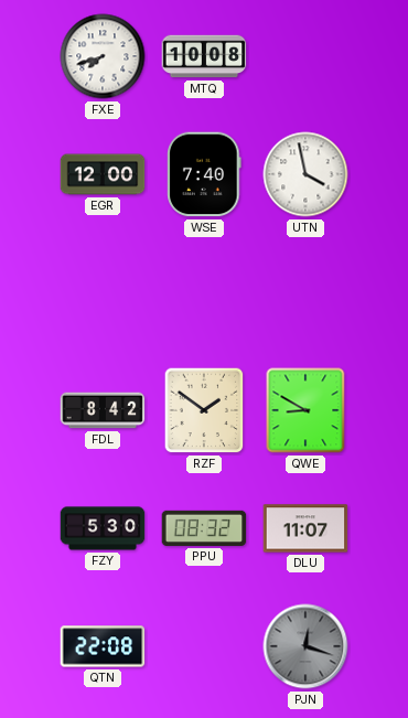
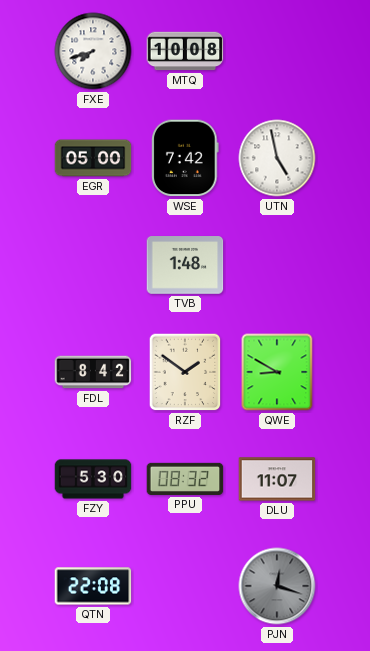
EGR: 12:00 -> 05:00 (93, 158)
WSE: 7:40 -> 7:42 (185, 158)
UTN: 3:58 -> 4:58 (277, 158)
TVB: none -> 1:48 (185, 265)
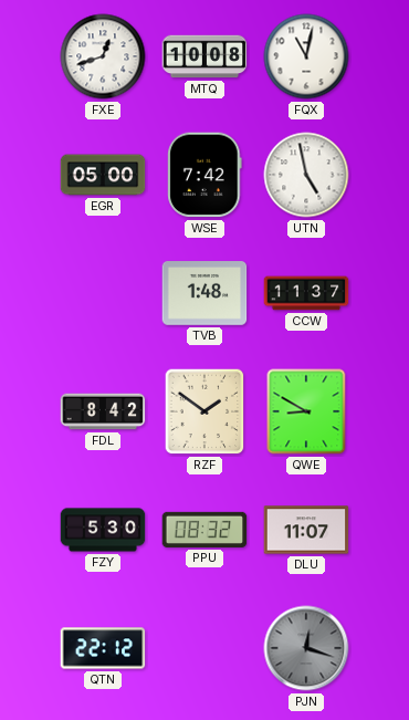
FXE: 7:42 -> 12:42 (103, 56)
FQX: none -> 11:02 (306, 56)
CCW: none -> 11:37 (306, 293)
QTN: 22:08 -> 22:12 (103, 648)
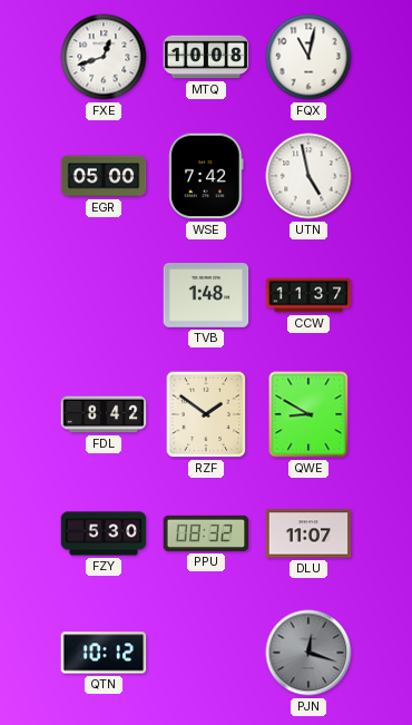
QTN: 22:12 -> 10:12 (104, 653)
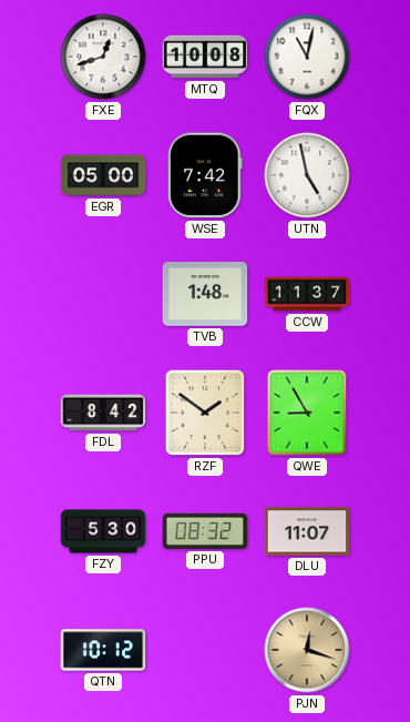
QWE: 8:50 -> 8:55 (307, 413)
PJN dial: grey -> champagne (307, 650)
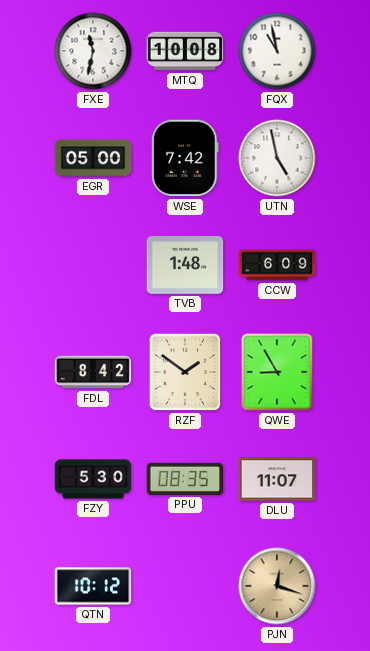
FXE: 12:42 -> 11:32 (93, 51)
FQX: 11:02 -> 10:58 (277, 51)
CCW: 11:37 -> 6:09 (277, 265)
PPU: 08:32 -> 08:35 (185, 479)
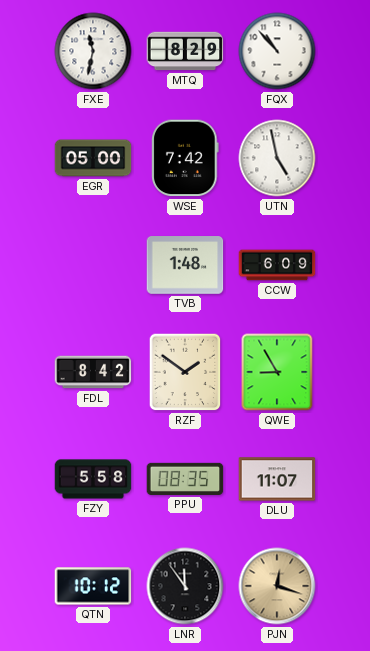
MTQ: 10:08 -> 8:29 (185, 51)
FQX: 10:58 -> 10:53 (277, 51)
FZY: 5:30 -> 5:58 (93, 479)
LNR: none -> 11:54 (185, 586)
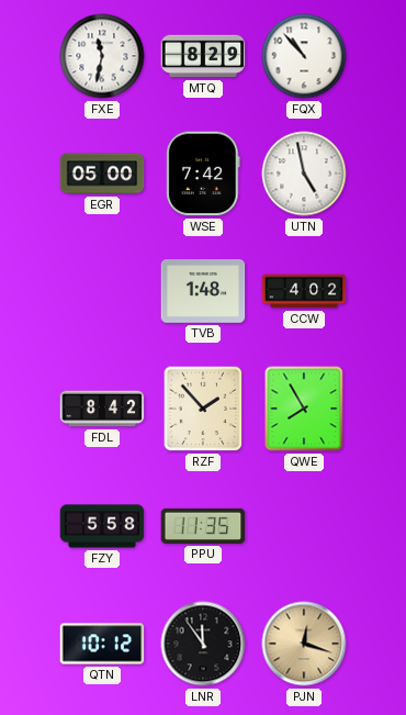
CCW: 6:09 -> 4:02 (304, 291)
RZF: 1:51 -> 1:53 (203, 409)
QWE: 8:55 -> 7:55 (304, 409)
PPU: 08:35 -> 11:35 (203, 526)
DLU: 11:07 -> none (277, 479)
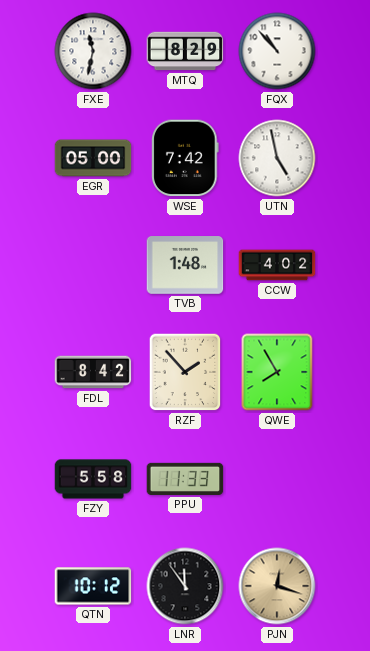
PPU: 11:35 -> 11:33 (185, 479)
